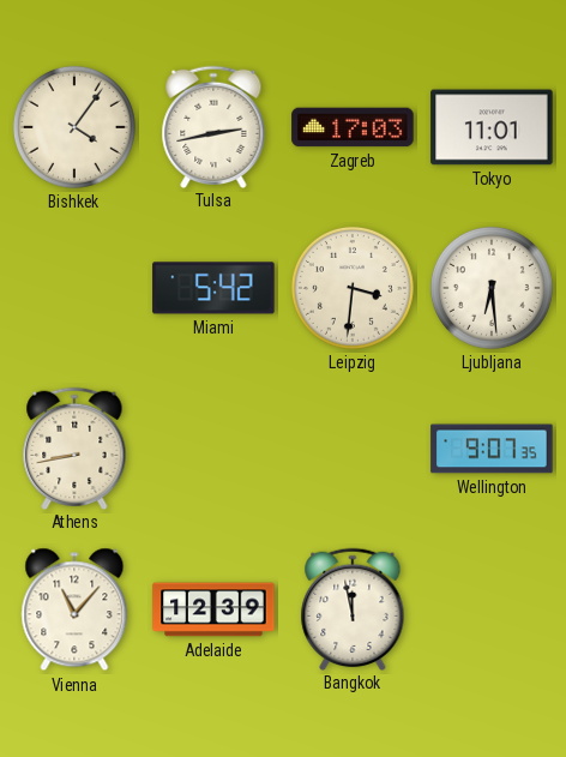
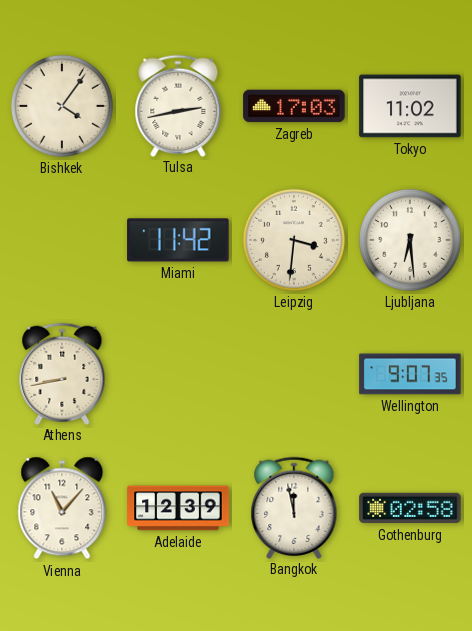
Tokyo: 11:01 -> 11:02 (410, 106)
Miami: 5:42 -> 11:42 (178, 240)
Gothenburg: none -> 02:58 (410, 508)
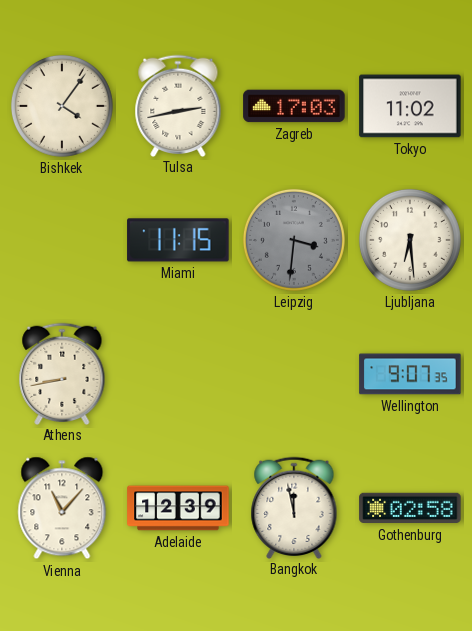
Miami: 11:42 -> 11:15 (178, 240)
Leipzig dial: cream -> grey (294, 240)
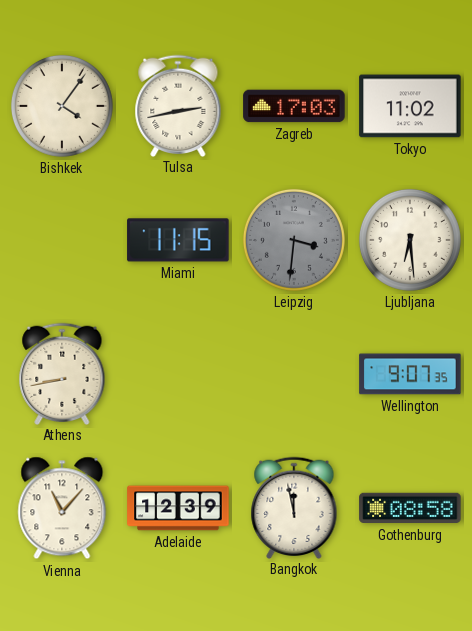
Gothenburg: 02:58 -> 08:58 (410, 508)
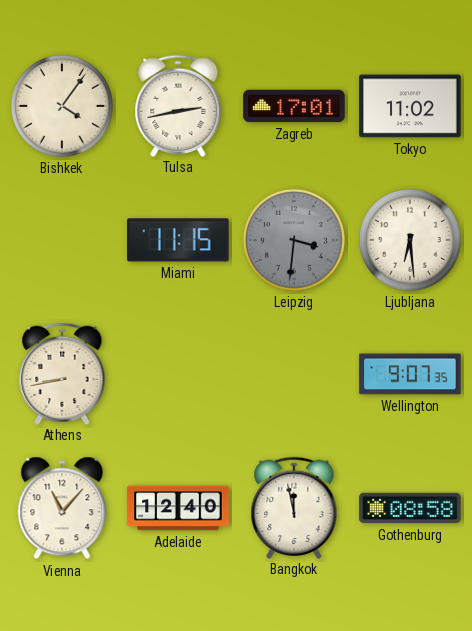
Zagreb: 17:03 -> 17:01 (294, 106)
Adelaide: 12:39 -> 12:40 (178, 508)
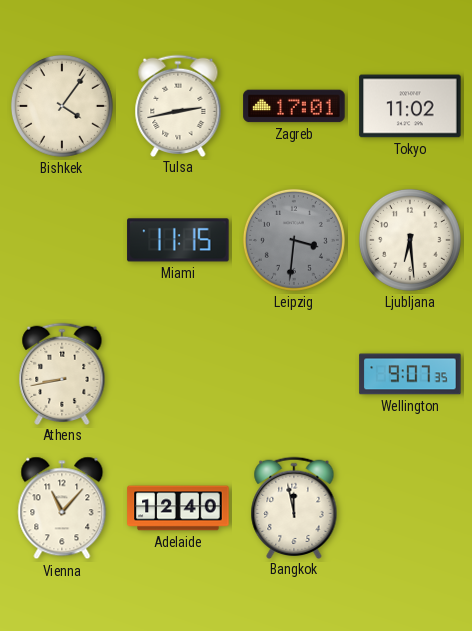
Gothenburg: 08:58 -> none (410, 508)
